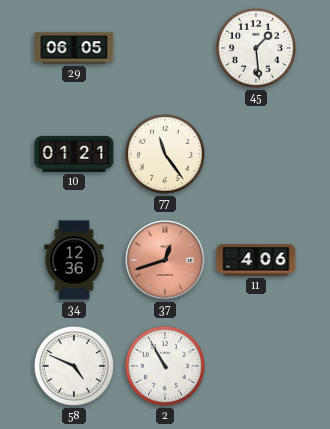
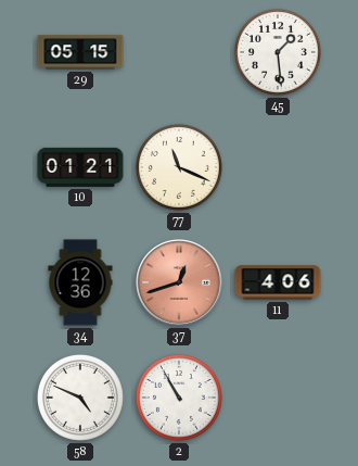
29: 06:05 -> 05:15 (80, 52)
77: 11:24 -> 11:19 (179, 167)
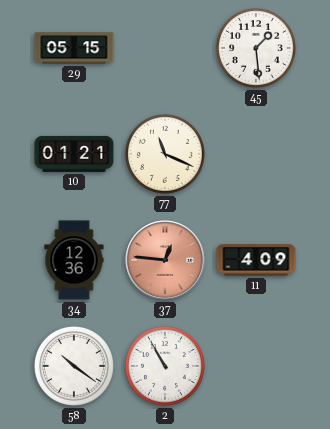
37: 12:42 -> 12:46 (165, 260)
11: 4:06 -> 4:09 (256, 260)
58: 4:49 -> 10:21 (74, 366)
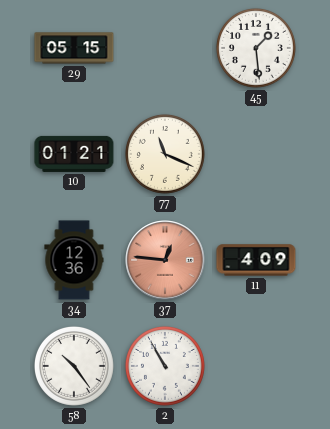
58: 10:21 -> 10:24 (74, 366)
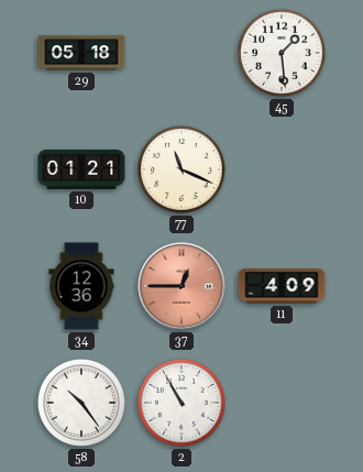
29: 05:15 -> 05:18 (81, 53)
37: 12:46 -> 12:45 (182, 286)
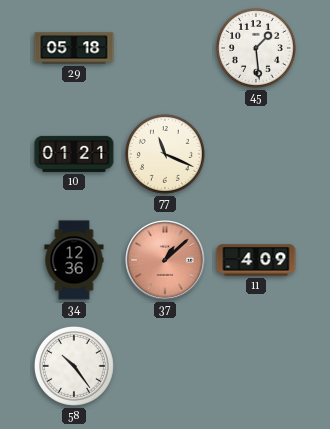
37: 12:45 -> 1:08 (165, 260)
2: 10:55 -> none (182, 403)
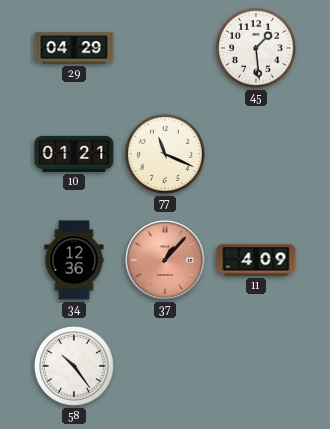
29: 05:18 -> 04:29 (74, 48)
37: 1:08 -> 1:07 (165, 260)
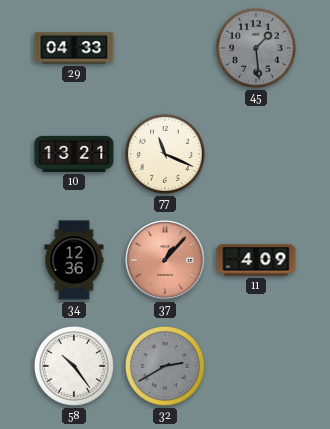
29: 04:29 -> 04:33 (74, 48)
45 dial: white -> grey (256, 48)
10: 01:21 -> 13:21 (74, 154)
32: none -> 2:40 (165, 366)
